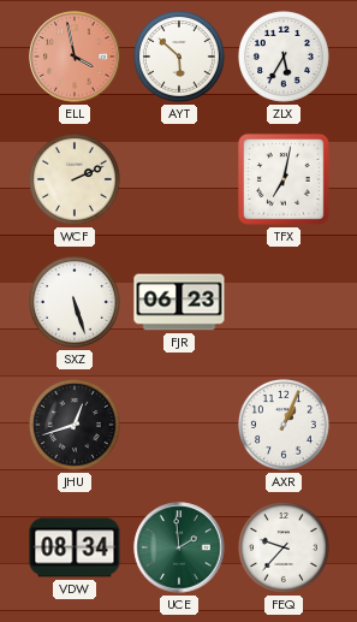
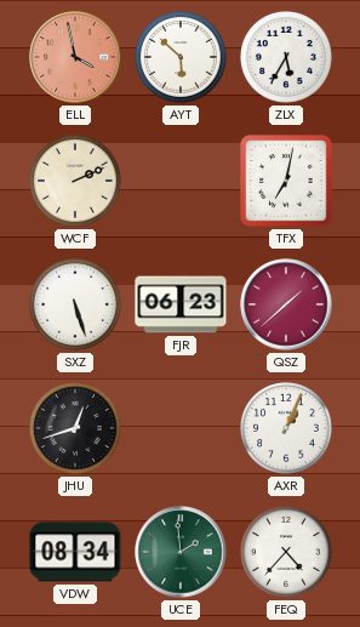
QSZ: none -> 1:38 (286, 304)
FEQ: 9:37 -> 4:37 (287, 553)
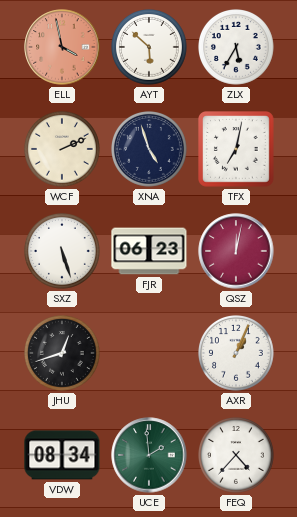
XNA: none -> 4:57 (150, 150)
QSZ: 1:38 -> 12:02 (236, 251)
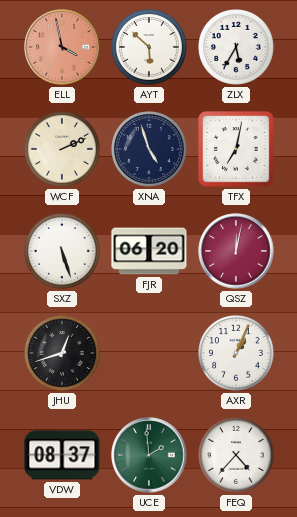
FJR: 06:23 -> 06:20 (149, 251)
VDW: 08:34 -> 08:37 (62, 455)
